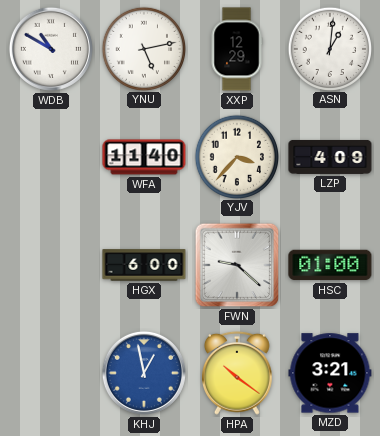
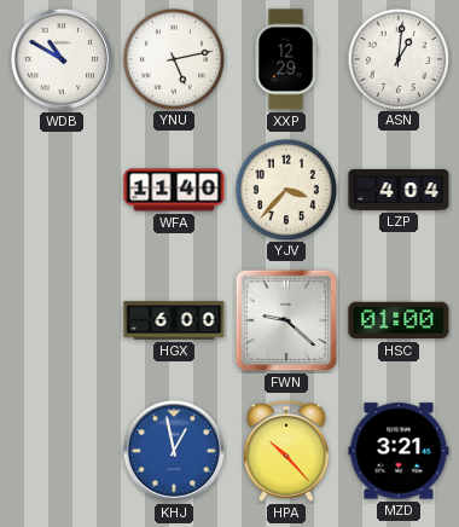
LZP: 4:09 -> 4:04 (399, 190)
HPA: 10:21 -> 10:23 (287, 451)
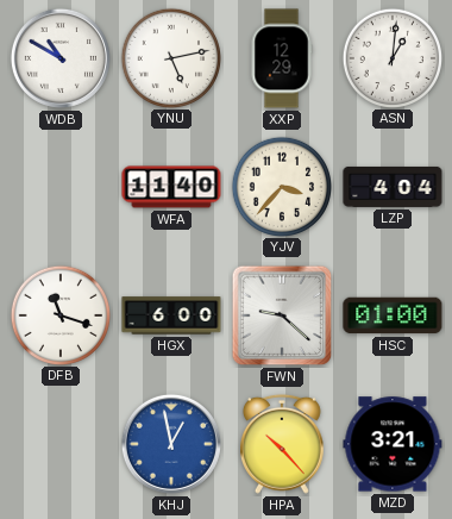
DFB: none -> 11:18 (59, 314)
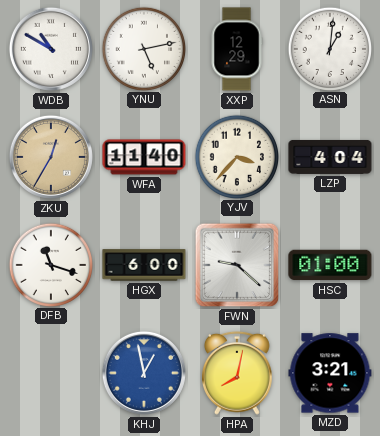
ZKU: none -> 12:35 (51, 157)
HPA: 10:23 -> 8:02 (238, 373)
